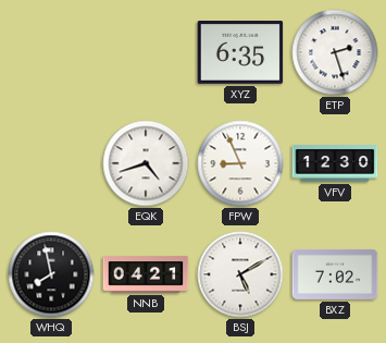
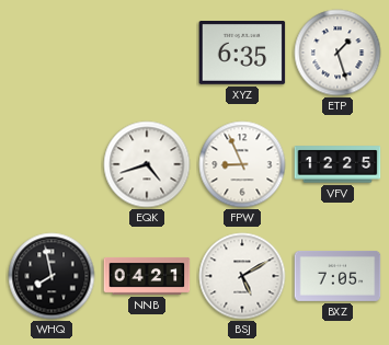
ETP: 2:27 -> 1:27 (337, 53)
VFV: 12:30 -> 12:25 (337, 164)
BXZ: 7:02 -> 7:05 (337, 276)
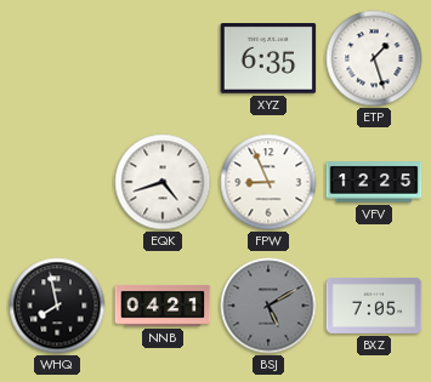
BSJ dial: white -> grey (268, 306)
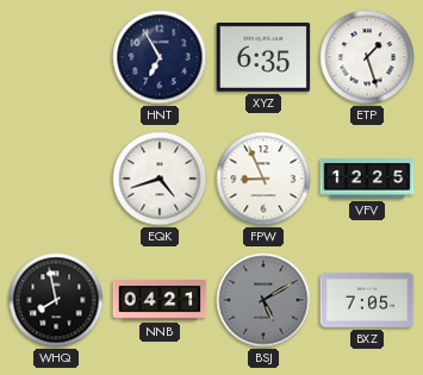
HNT: none -> 6:55 (160, 57)
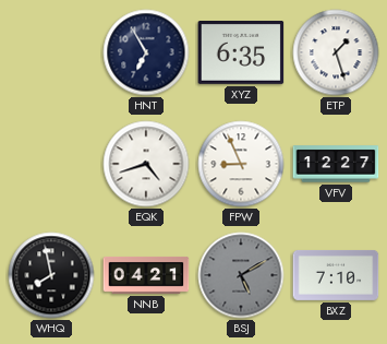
VFV: 12:25 -> 12:27 (336, 164)
BXZ: 7:05 -> 7:10 (336, 275)
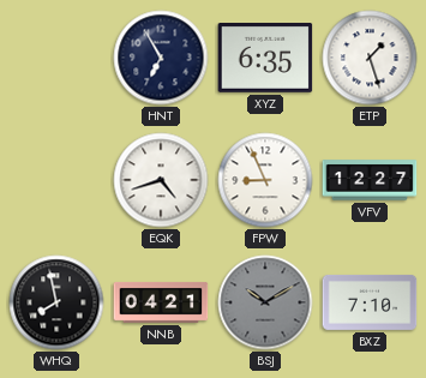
BSJ: 5:10 -> 10:10 (265, 302)
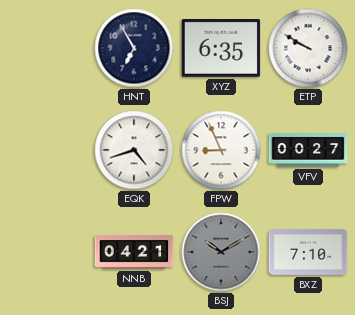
ETP: 1:27 -> 9:50 (308, 48)
VFV: 12:27 -> 00:27 (308, 150)
WHQ: 7:58 -> none (56, 302)
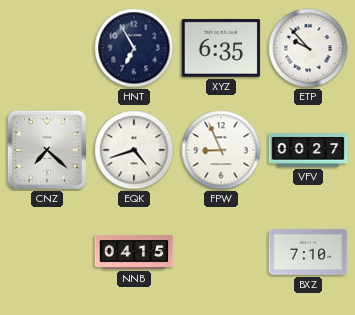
ETP: 9:50 -> 9:53 (308, 48)
CNZ: none -> 7:22 (47, 150)
NNB: 04:21 -> 04:15 (134, 252)
BSJ: 10:10 -> none (221, 252)
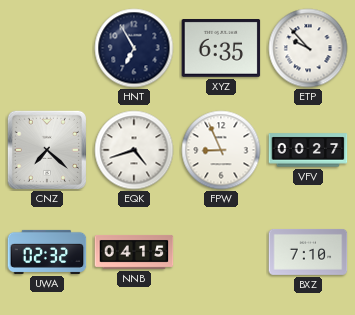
UWA: none -> 02:32 (47, 252)
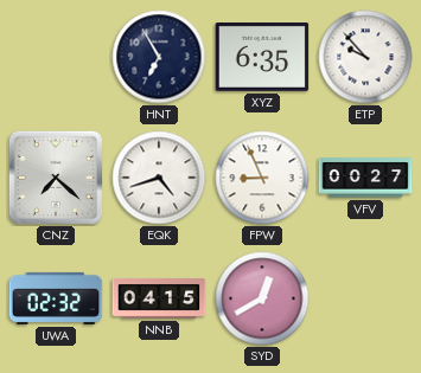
SYD: none -> 12:40 (262, 298)
BXZ: 7:10 -> none (308, 252)
